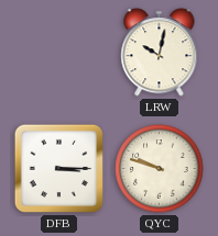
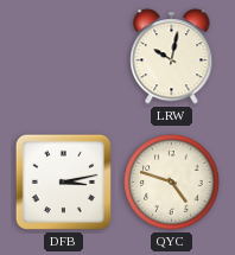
DFB: 3:15 -> 3:13 (63, 181)
QYC: 9:48 -> 4:48 (172, 183)
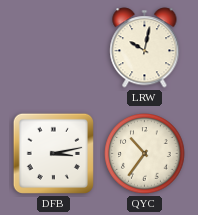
QYC: 4:48 -> 10:36 (145, 154)
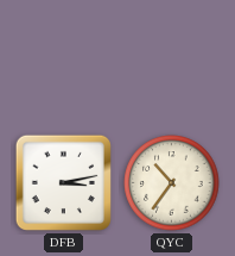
LRW: 10:02 -> none (145, 48)
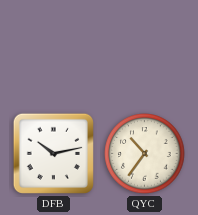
DFB: 3:13 -> 10:13 (53, 153)
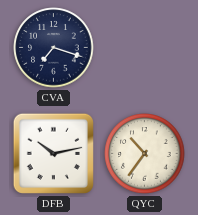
CVA: none -> 7:18 (54, 48)
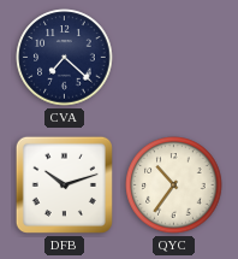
CVA: 7:18 -> 7:22 (65, 58)
DFB: 10:13 -> 10:12 (64, 184)
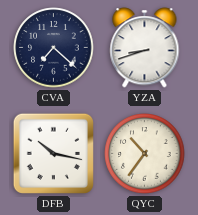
YZA: none -> 8:42 (145, 48)
DFB: 10:12 -> 10:17 (53, 153)
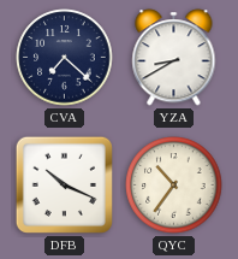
YZA: 8:42 -> 8:40 (174, 58)
DFB: 10:17 -> 10:19 (64, 184)
